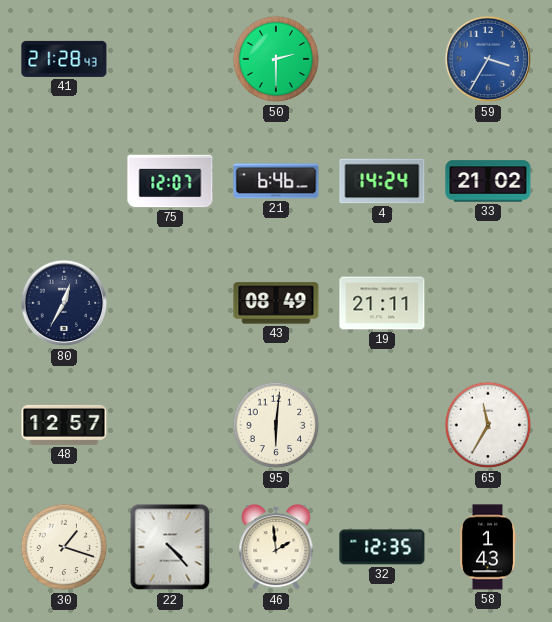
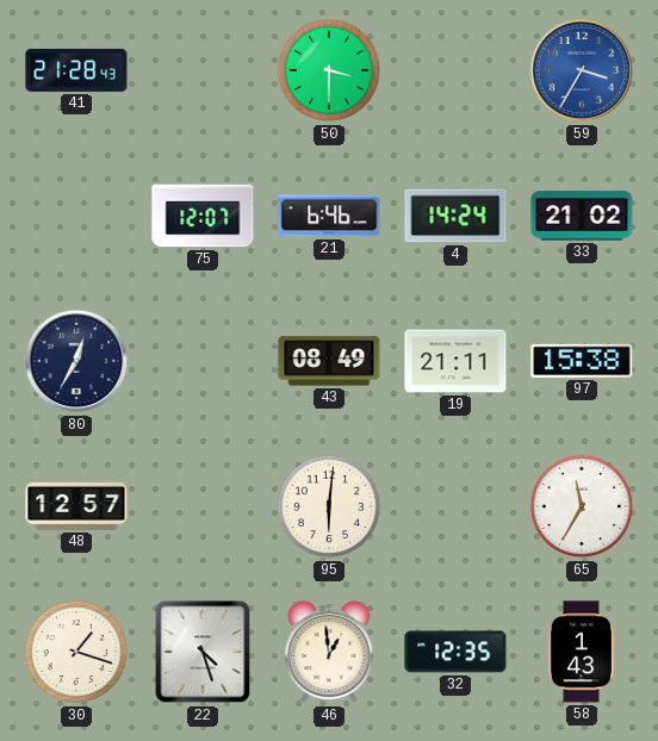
50: 2:30 -> 3:30 (329, 70)
97: none -> 15:38 (582, 361)
22: 4:23 -> 4:27 (203, 652)
46: 1:59 -> 12:59 (329, 652)
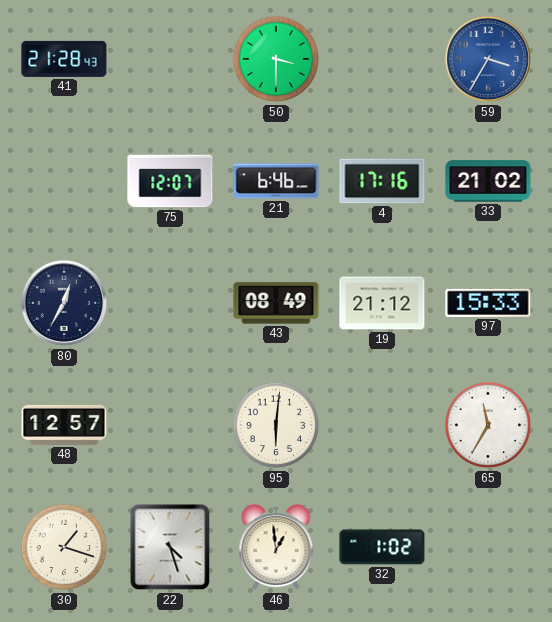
4: 14:24 -> 17:16 (382, 181)
19: 21:11 -> 21:12 (382, 303)
97: 15:38 -> 15:33 (488, 303)
32: 12:35 -> 1:02 (382, 547)
58: 1:43 -> none (582, 652)
